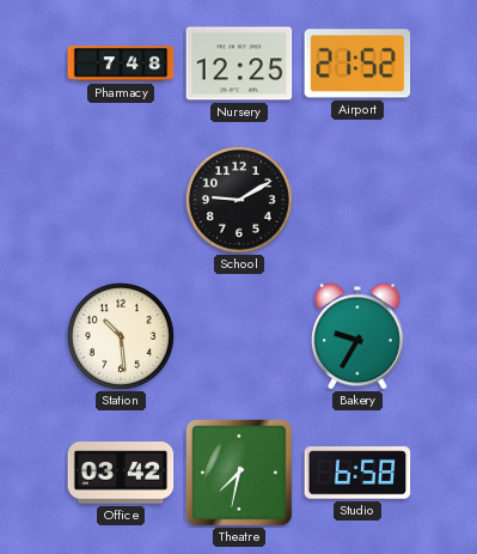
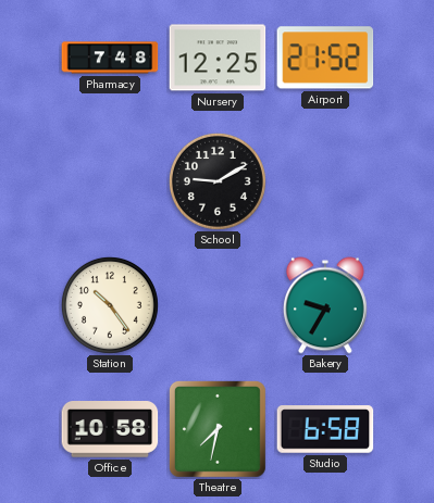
Station: 10:29 -> 10:24 (110, 305)
Office: 03:42 -> 10:58 (110, 430)
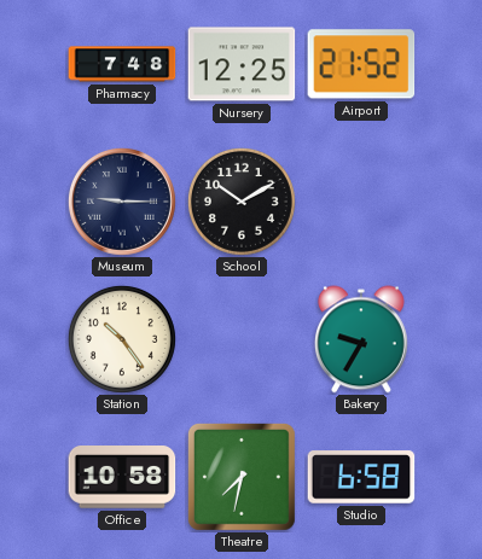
Museum: none -> 9:15 (122, 202)
School: 9:10 -> 10:10 (242, 202)
